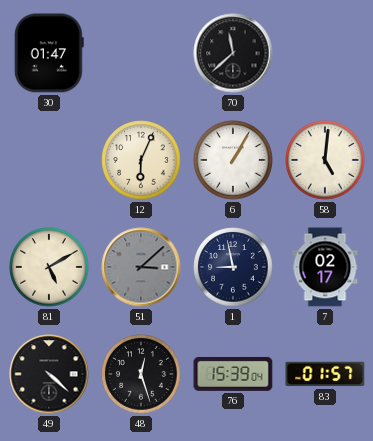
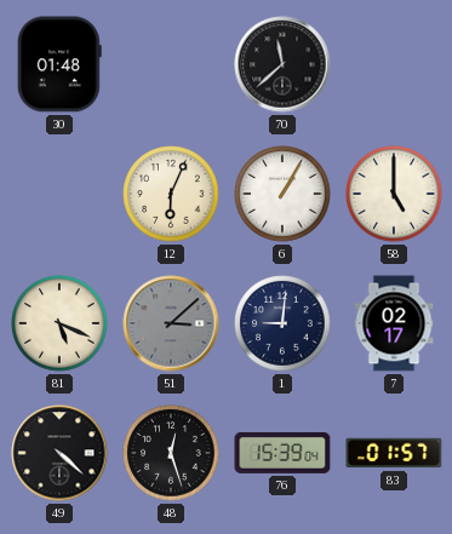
30: 01:47 -> 01:48 (59, 64)
58: 5:01 -> 5:00 (394, 194)
81: 5:10 -> 5:19 (59, 323)
1: 8:58 -> 9:01 (282, 323)
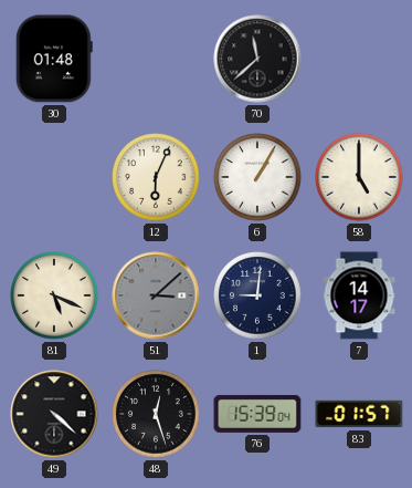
7: 02:17 -> 14:17 (359, 295)
